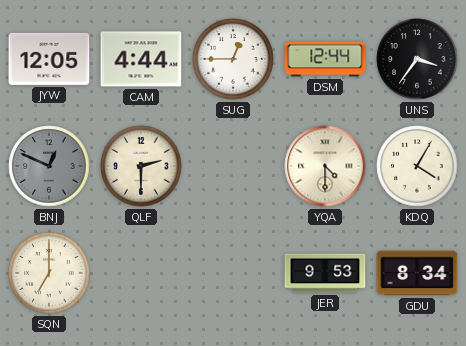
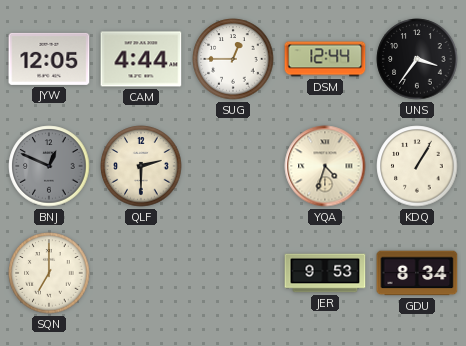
YQA: 4:30 -> 4:33 (325, 166)
KDQ: 4:05 -> 1:05 (417, 166)
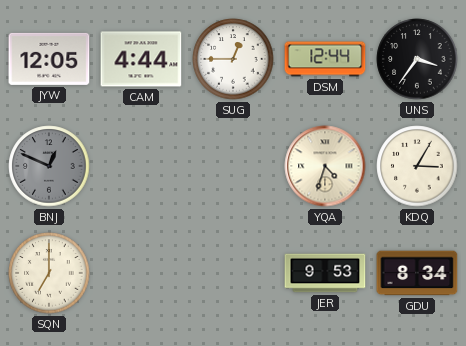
QLF: 2:30 -> none (141, 166)
KDQ: 1:05 -> 3:05 (417, 166)
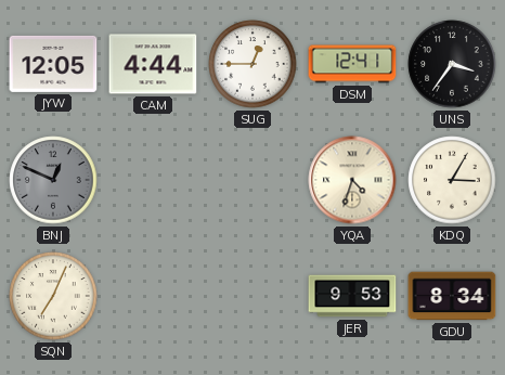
DSM: 12:44 -> 12:41 (352, 64)
SQN: 7:00 -> 7:04 (53, 296)
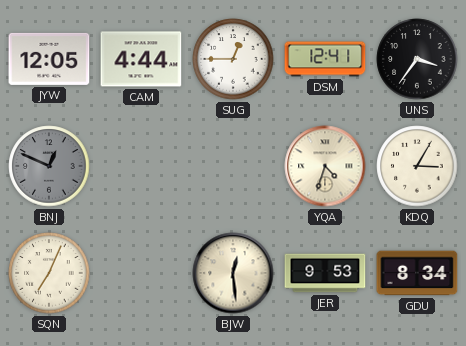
BJW: none -> 12:29 (233, 273)
